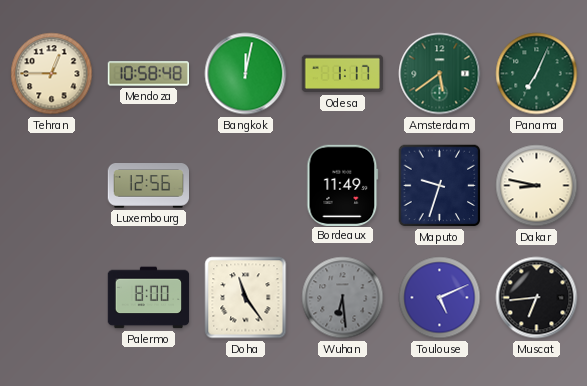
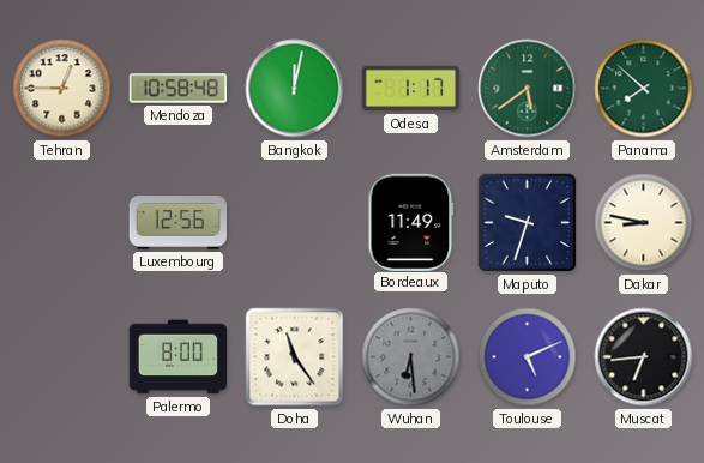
Panama: 7:04 -> 7:52 (644, 89)
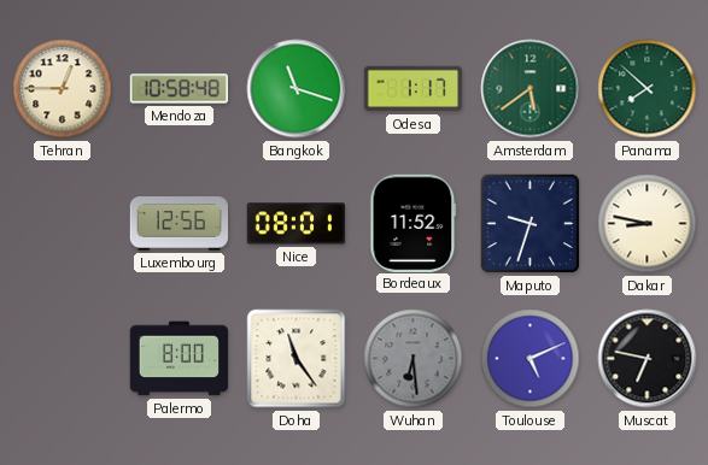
Bangkok: 12:02 -> 11:18 (297, 89)
Nice: none -> 08:01 (297, 224)
Bordeaux: 11:49 -> 11:52 (414, 223)
Muscat: 6:44 -> 6:47 (648, 359)
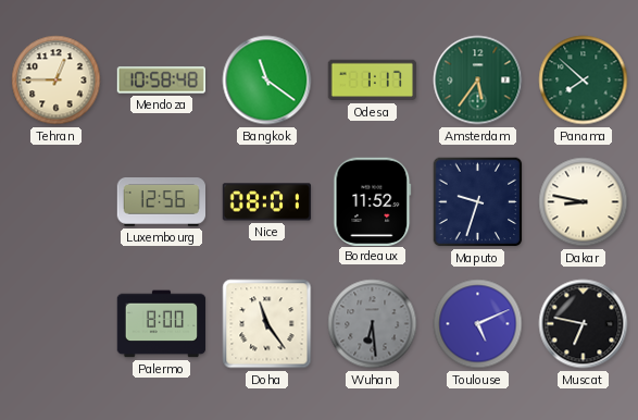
Bangkok: 11:18 -> 11:21 (267, 81)
Amsterdam: 5:39 -> 5:36 (478, 81)
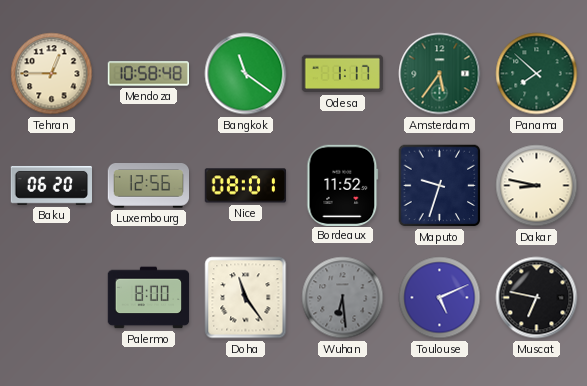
Baku: none -> 06:20 (52, 185)
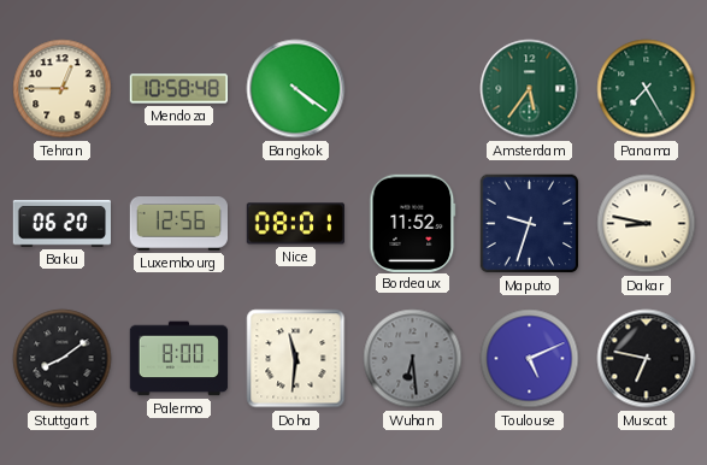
Bangkok: 11:21 -> 4:21 (296, 89)
Odesa: 1:17 -> none (343, 74)
Panama: 7:52 -> 7:25 (647, 89)
Stuttgart: none -> 8:09 (63, 359)
Doha: 11:24 -> 11:31 (296, 359)
